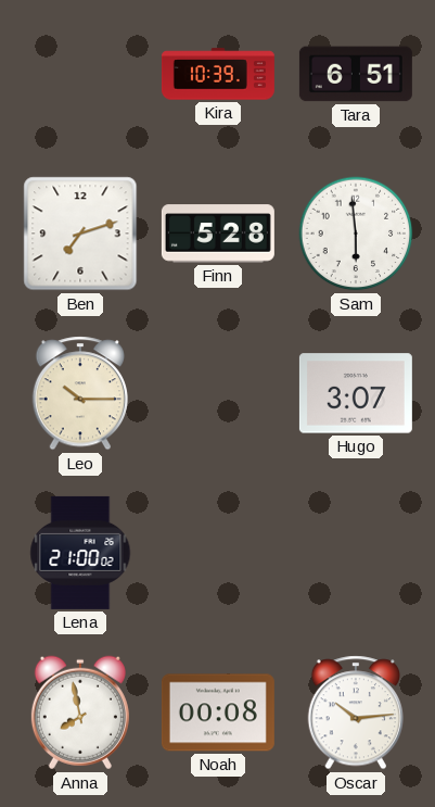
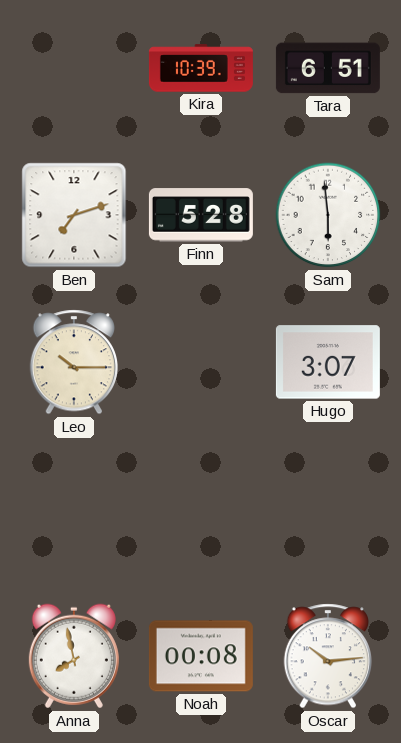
Lena: 21:00 -> none (80, 553)
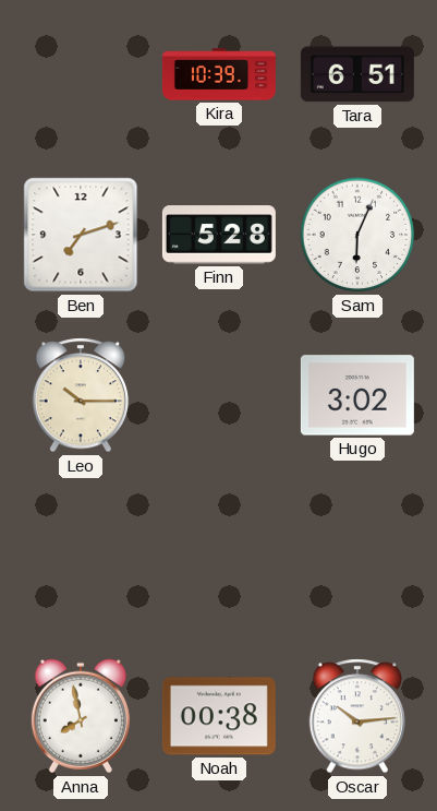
Sam: 5:59 -> 6:04 (357, 235)
Hugo: 3:07 -> 3:02 (357, 395)
Noah: 00:08 -> 00:38 (219, 716)
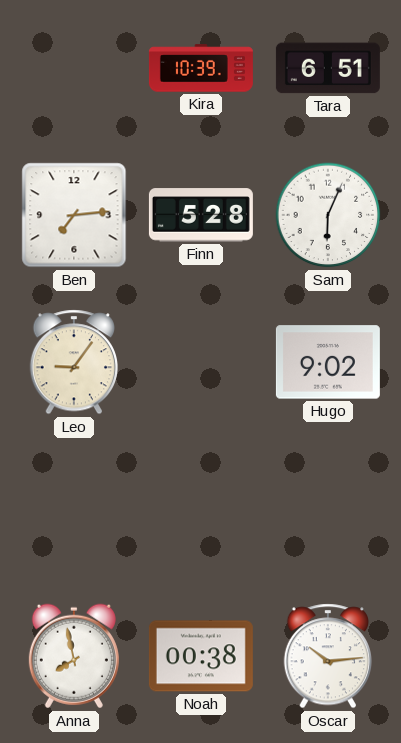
Ben: 7:12 -> 7:14 (74, 215)
Leo: 10:15 -> 9:06 (73, 362)
Hugo: 3:02 -> 9:02 (328, 362)
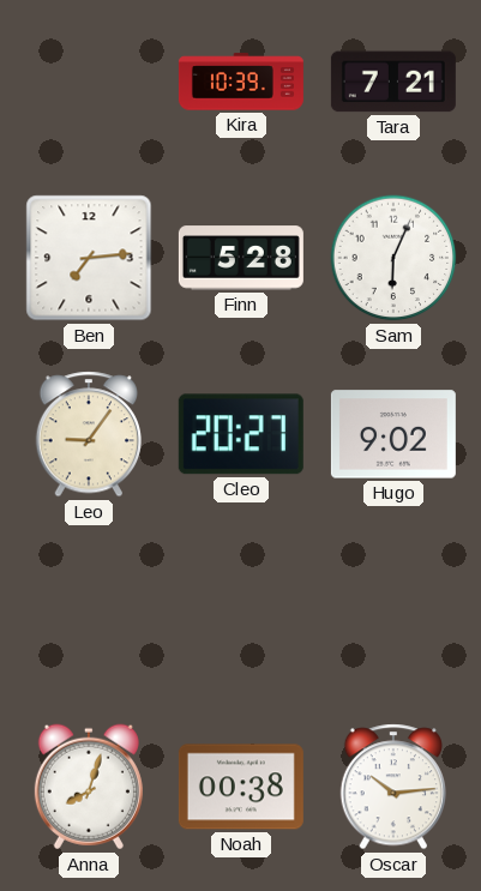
Tara: 6:51 -> 7:21 (393, 82)
Cleo: none -> 20:27 (241, 434)
Anna: 7:58 -> 8:03 (89, 787)
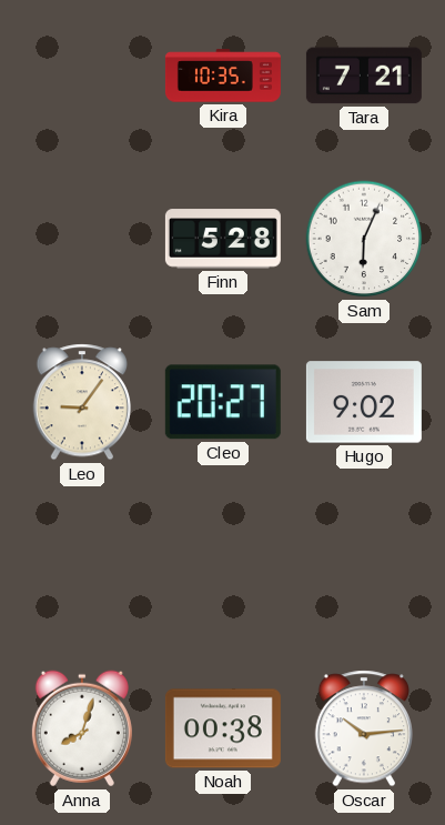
Kira: 10:39 -> 10:35 (223, 76)
Ben: 7:14 -> none (89, 258)
